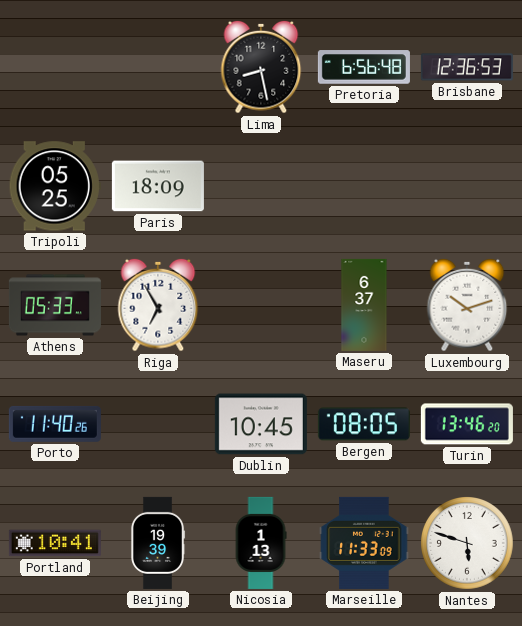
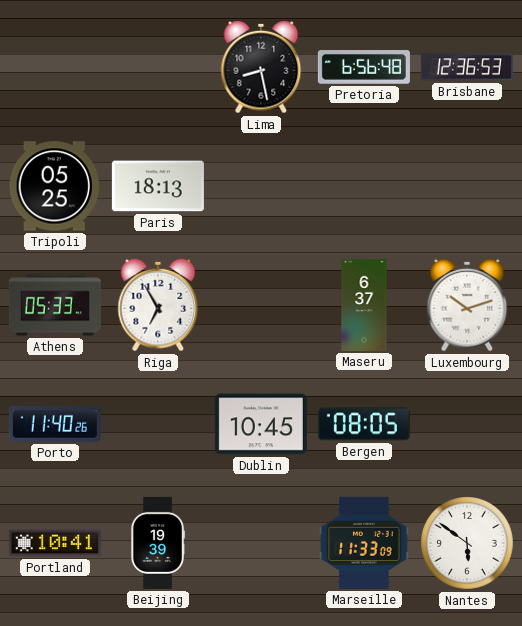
Paris: 18:09 -> 18:13 (158, 186)
Turin: 13:46 -> none (467, 424)
Nicosia: 1:13 -> none (261, 543)
Nantes: 5:48 -> 5:51 (468, 544)
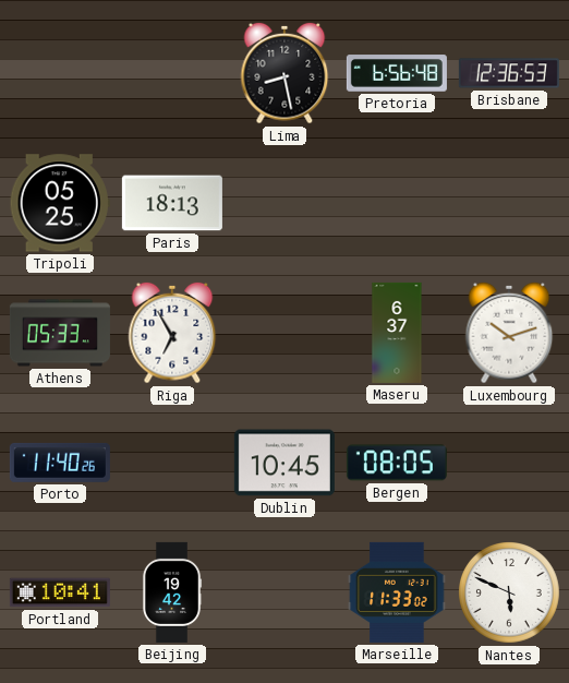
Beijing: 19:39 -> 19:42 (172, 592)
Marseille: 11:33:09 -> 11:33:02 (397, 592)
Nantes: 5:51 -> 5:49 (510, 594)
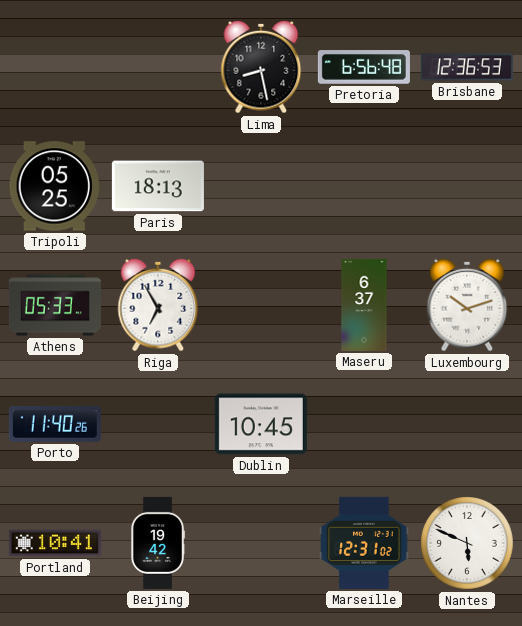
Bergen: 08:05 -> none (397, 463)
Marseille: 11:33 -> 12:31 (364, 543)
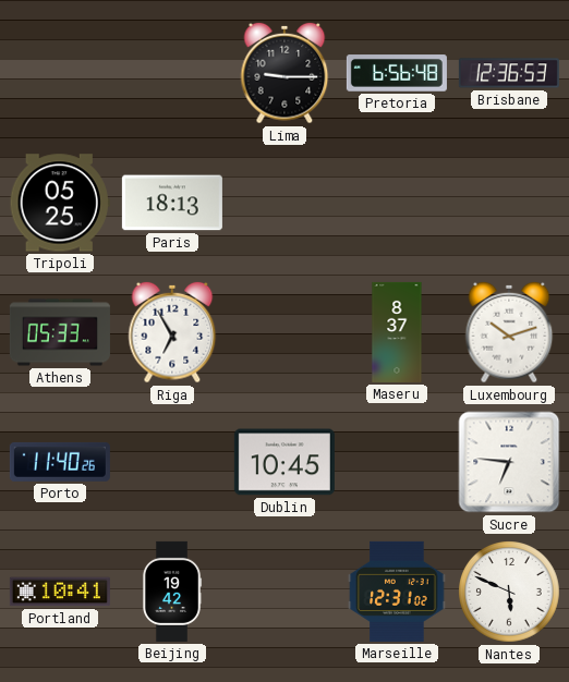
Lima: 8:28 -> 9:15 (284, 73)
Maseru: 6:37 -> 8:37 (397, 332)
Sucre: none -> 6:46 (509, 462)
